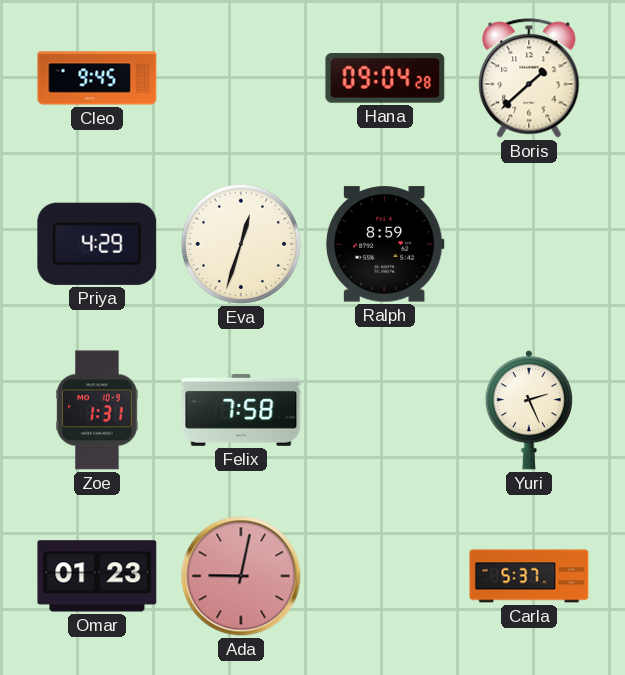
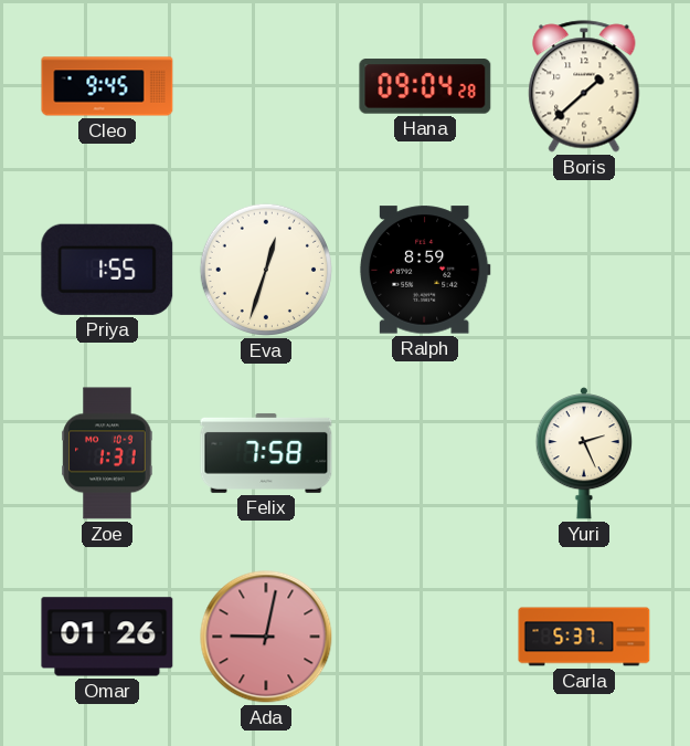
Priya: 4:29 -> 1:55 (107, 270)
Omar: 01:23 -> 01:26 (107, 637)
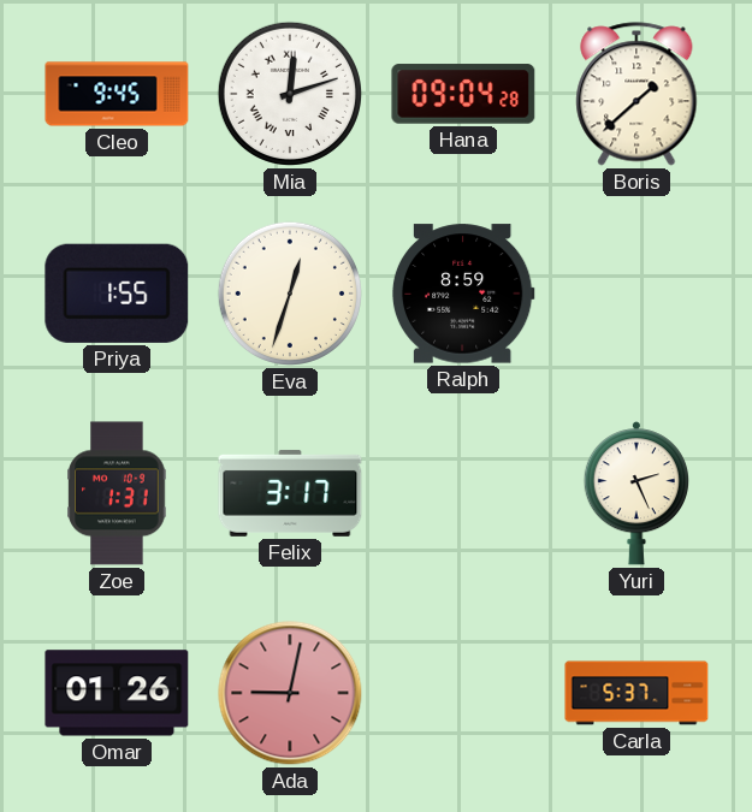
Mia: none -> 12:12 (289, 94)
Felix: 7:58 -> 3:17 (290, 493)
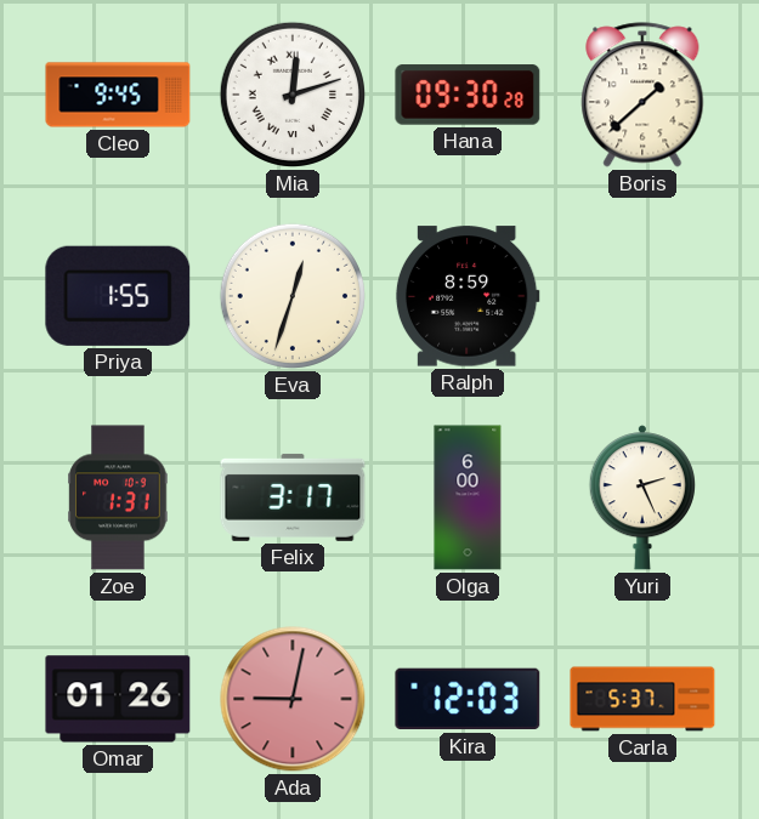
Hana: 09:04 -> 09:30 (468, 95)
Olga: none -> 6:00 (468, 497)
Kira: none -> 12:03 (468, 699)
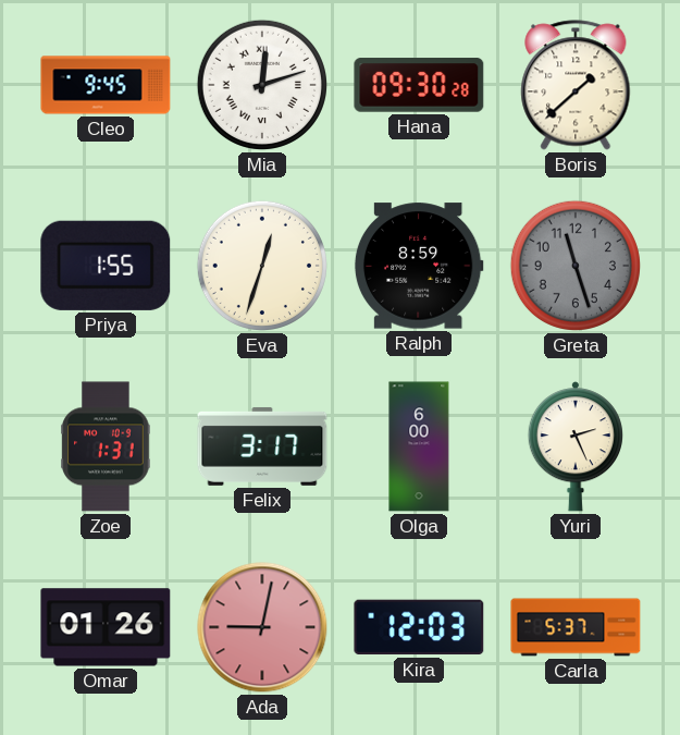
Greta: none -> 11:27 (574, 266)
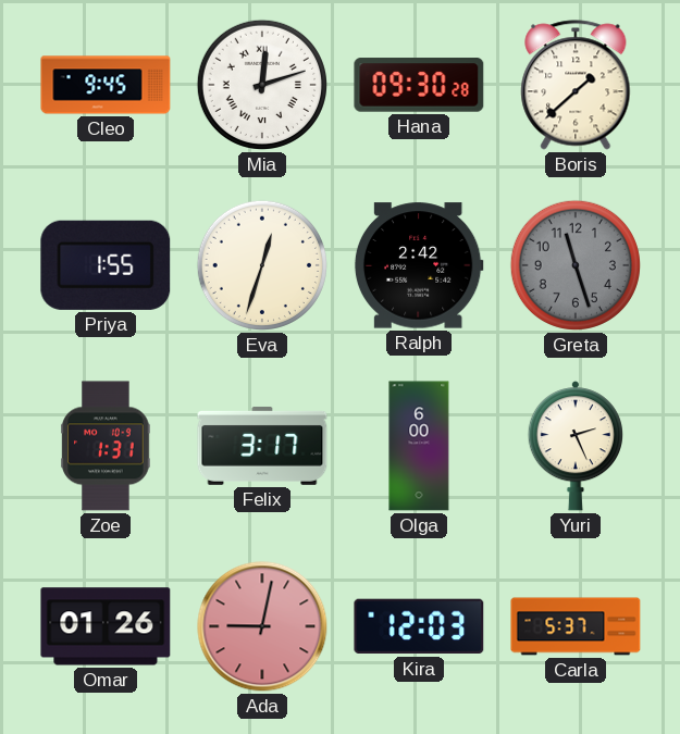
Ralph: 8:59 -> 2:42 (419, 265)
